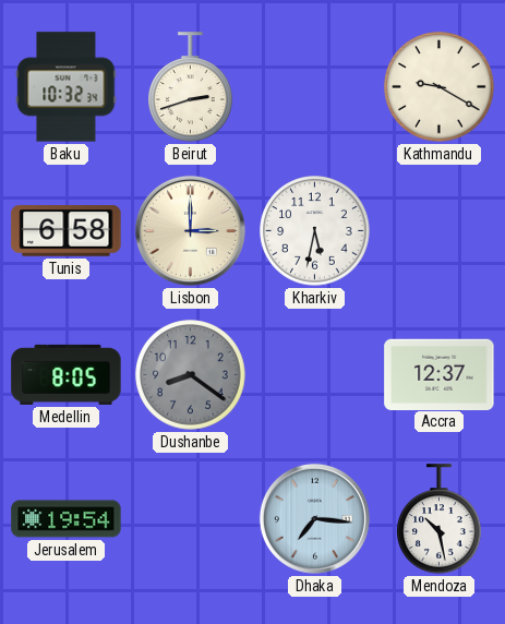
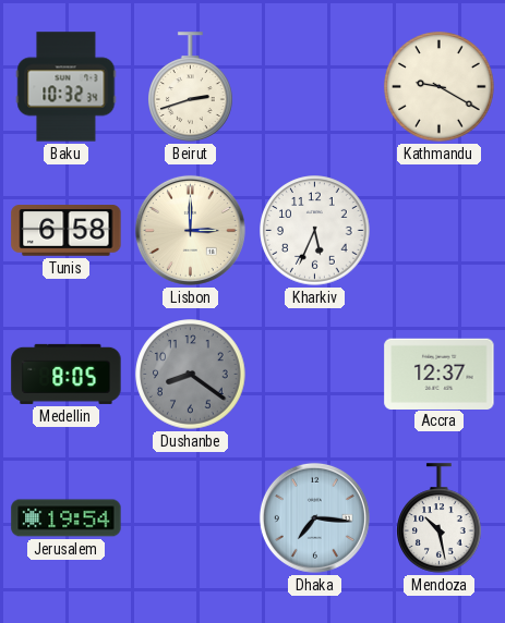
Kharkiv: 5:32 -> 5:34 (315, 231)
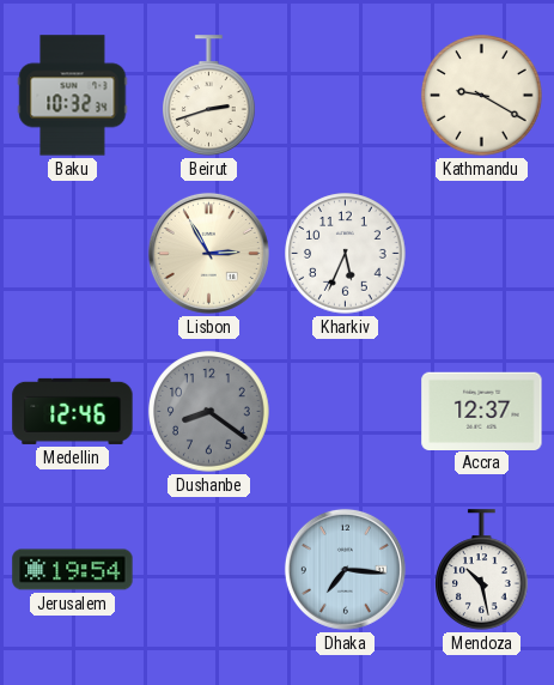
Tunis: 6:58 -> none (67, 231)
Lisbon: 3:00 -> 2:55 (208, 253)
Medellin: 8:05 -> 12:46 (73, 411)
